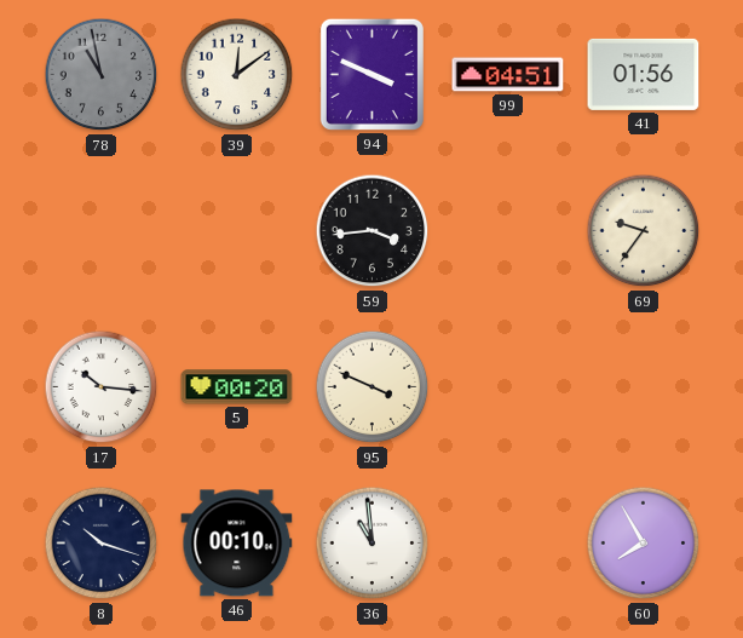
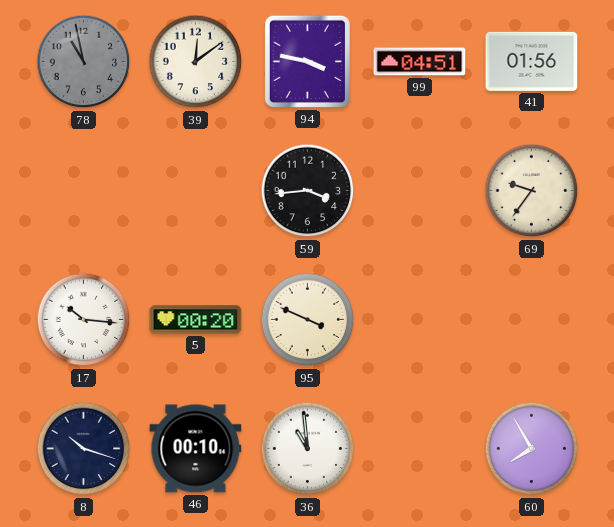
94: 3:49 -> 3:47 (307, 61)
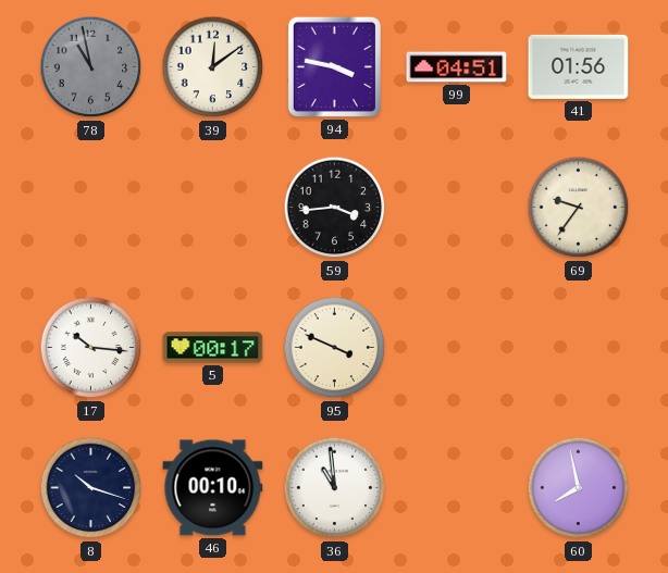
5: 00:20 -> 00:17 (213, 348)
60: 7:55 -> 7:58 (579, 488)
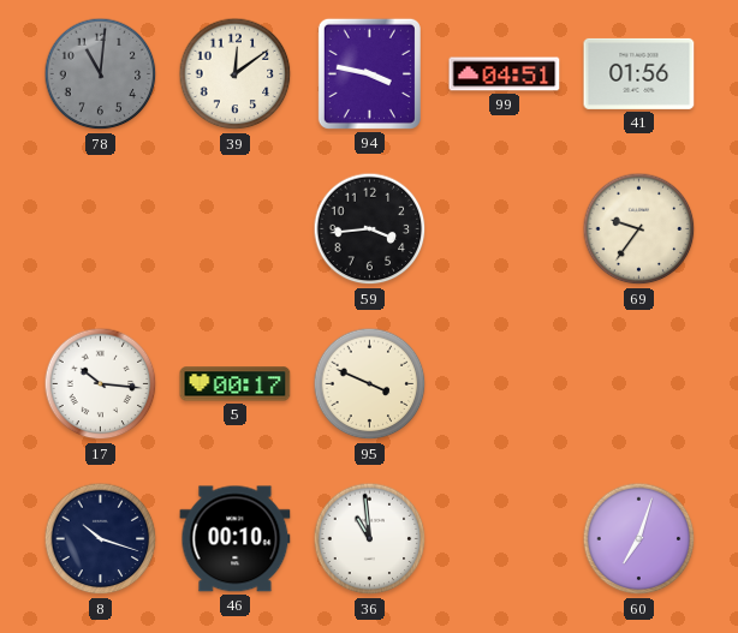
78: 10:58 -> 11:01 (101, 74)
60: 7:58 -> 7:03 (639, 539)
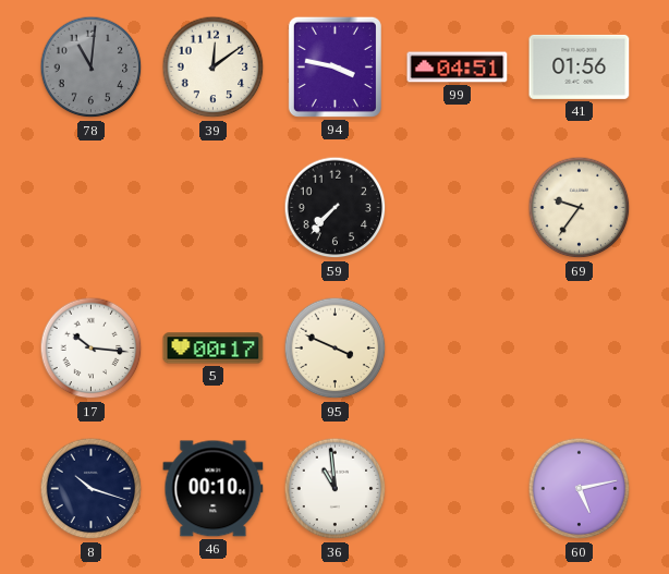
59: 3:44 -> 7:37 (336, 208)
60: 7:03 -> 5:13 (580, 489)
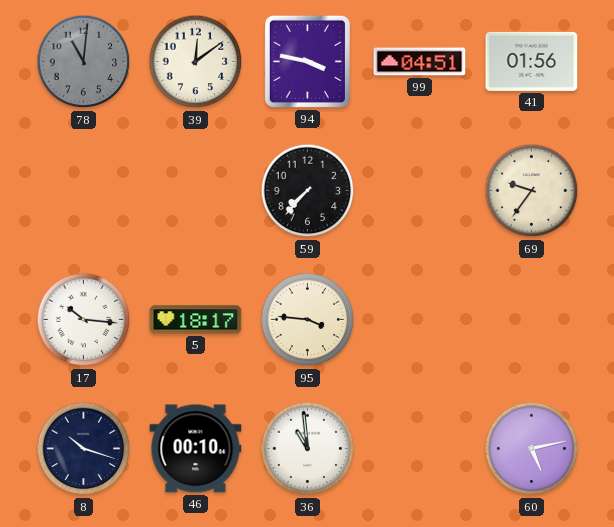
5: 00:17 -> 18:17 (196, 320)
95: 3:49 -> 3:46 (308, 320)
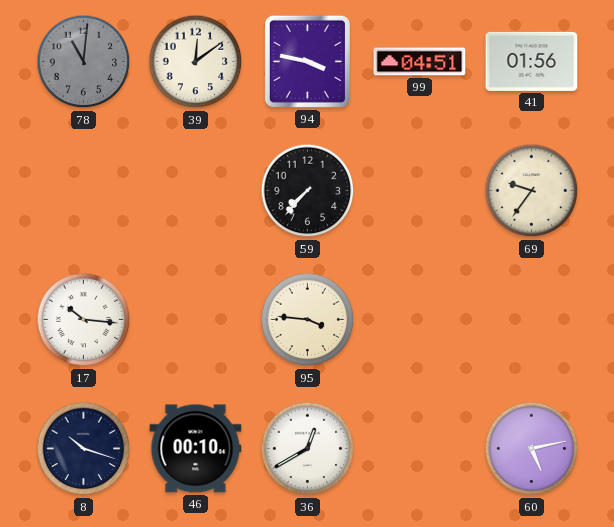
5: 18:17 -> none (196, 320)
36: 10:59 -> 12:40 (308, 449)
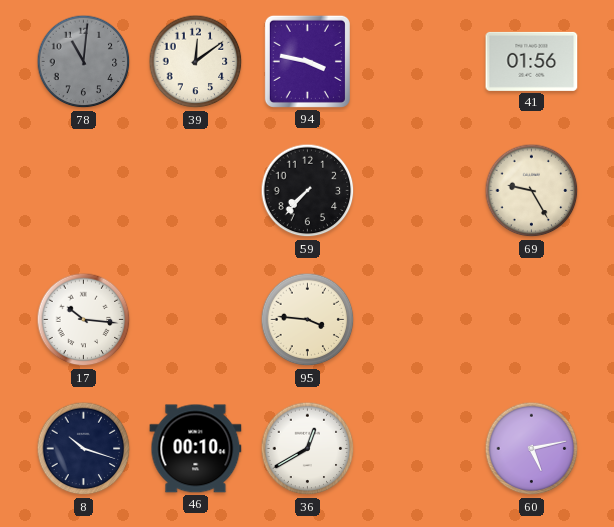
99: 04:51 -> none (420, 62)
69: 9:36 -> 9:25 (532, 191)
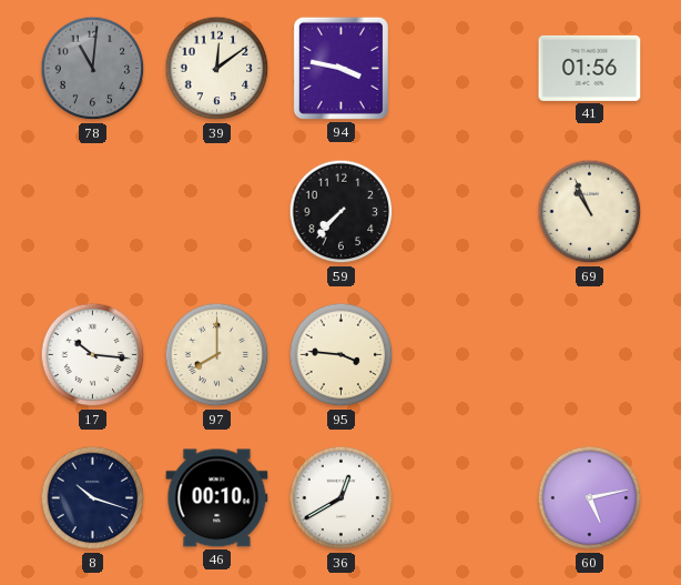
69: 9:25 -> 10:56 (590, 212)
97: none -> 8:00 (217, 355)
